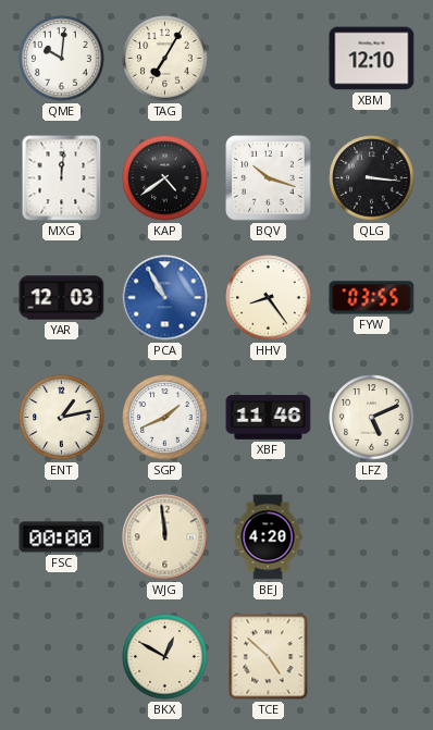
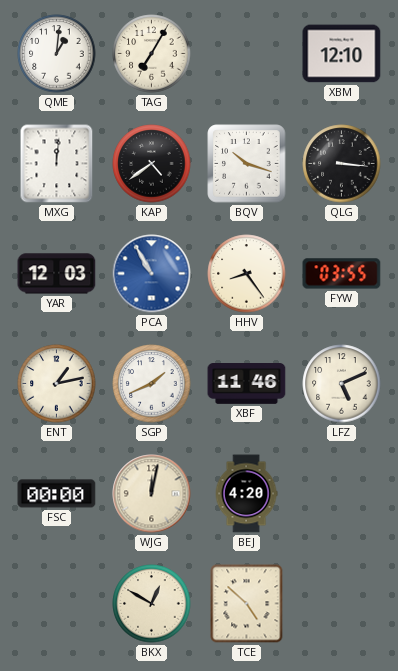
QME: 10:01 -> 1:01 (57, 54)
WJG: 11:59 -> 12:02 (152, 494)
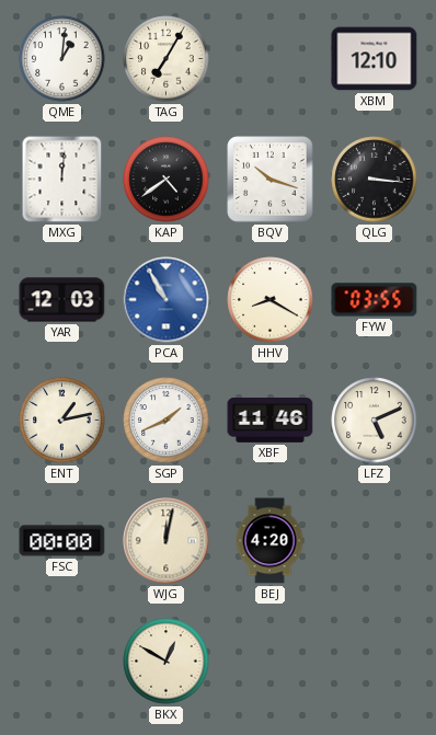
HHV: 8:24 -> 8:20 (271, 300)
TCE: 4:52 -> none (247, 604)
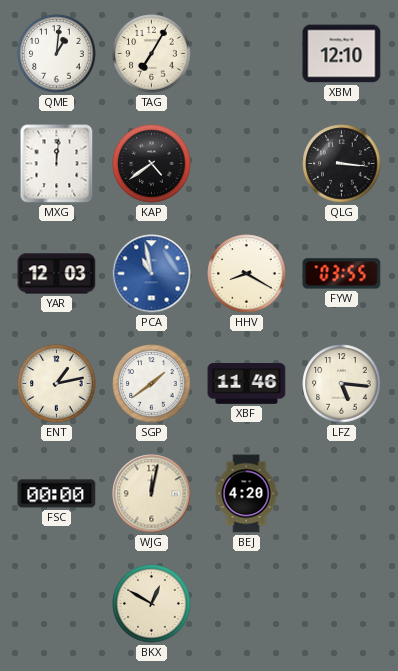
BQV: 10:18 -> none (271, 180)
PCA: 10:55 -> 10:58 (152, 274)
SGP: 1:41 -> 1:39 (152, 384)
LFZ: 5:11 -> 5:16 (342, 384)
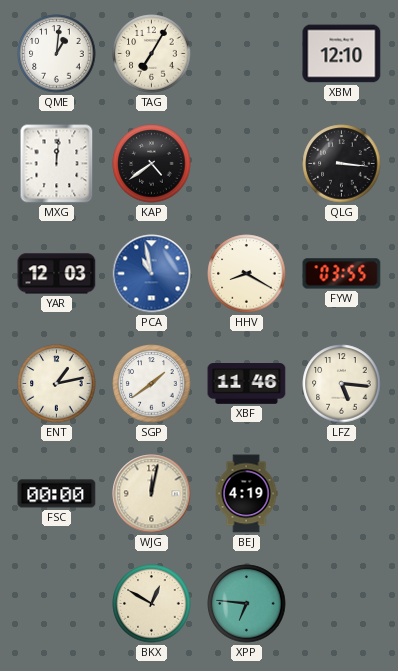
BEJ: 4:20 -> 4:19 (246, 494)
XPP: none -> 6:46 (247, 604)
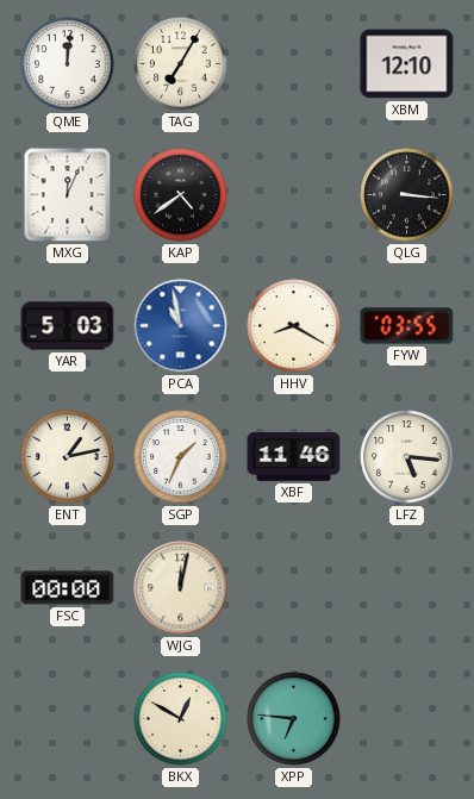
QME: 1:01 -> 12:01 (68, 64)
MXG: 12:01 -> 12:04 (68, 195)
YAR: 12:03 -> 5:03 (68, 326)
SGP: 1:39 -> 1:34 (181, 457)
BEJ: 4:19 -> none (246, 494)
